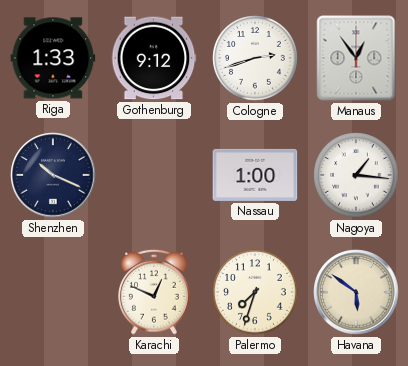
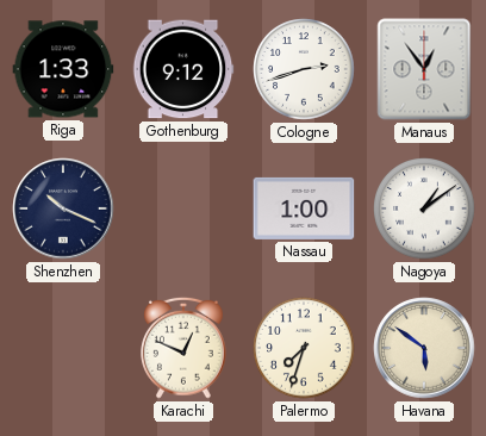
Nagoya: 1:16 -> 1:09 (424, 208)
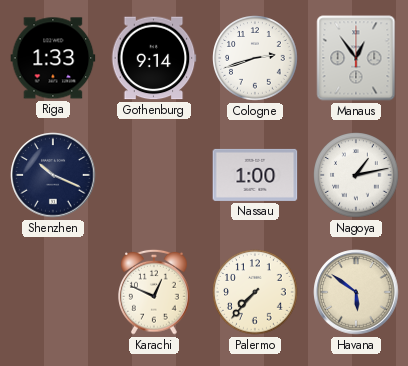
Gothenburg: 9:12 -> 9:14 (154, 58)
Nagoya: 1:09 -> 1:13 (356, 175)
Palermo: 7:33 -> 7:37 (255, 292)
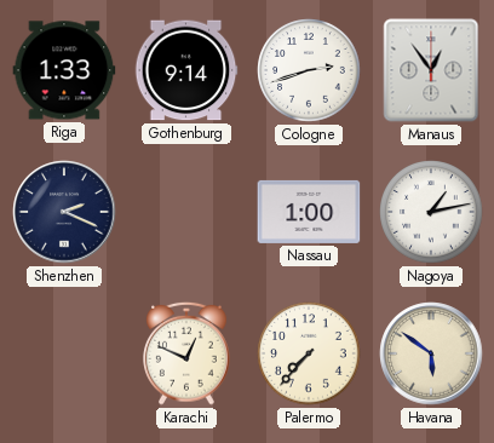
Shenzhen: 10:19 -> 2:19 (64, 212)
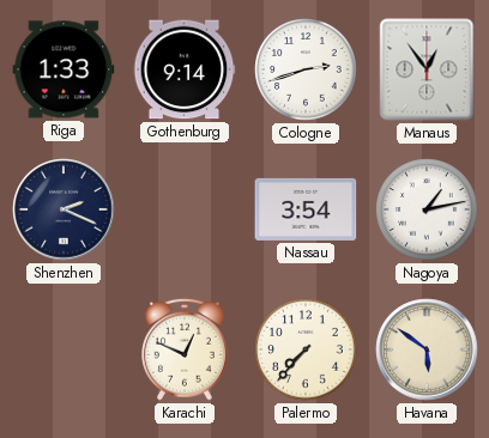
Nassau: 1:00 -> 3:54 (306, 209)
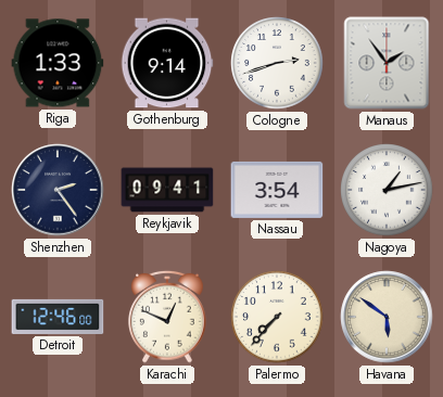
Manaus: 12:54 -> 1:54 (387, 63)
Shenzhen: 2:19 -> 2:24 (58, 190)
Reykjavik: none -> 09:41 (167, 190)
Detroit: none -> 12:46 (58, 317)
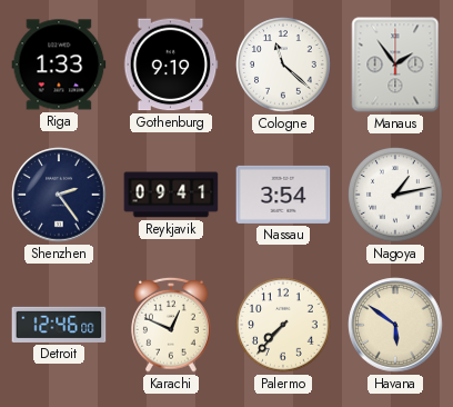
Gothenburg: 9:14 -> 9:19 (171, 64)
Cologne: 2:42 -> 11:22 (283, 64)
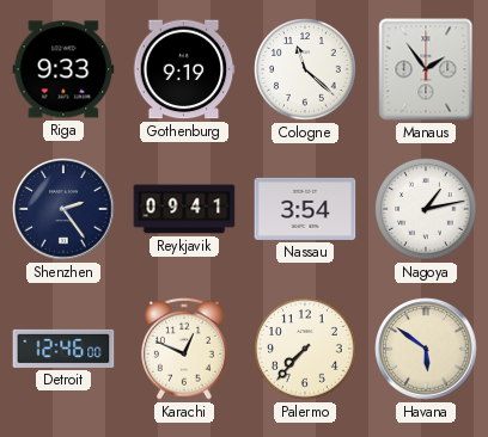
Riga: 1:33 -> 9:33 (63, 69)
